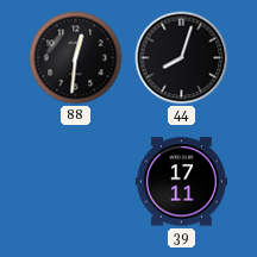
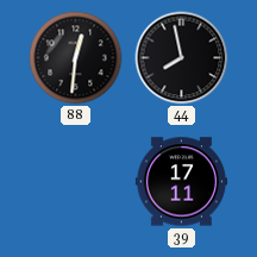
44: 8:03 -> 7:58 (182, 58)
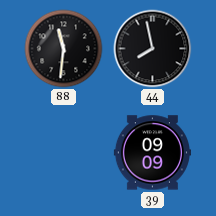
88: 12:31 -> 11:31 (64, 49)
39: 17:11 -> 09:09 (152, 153)
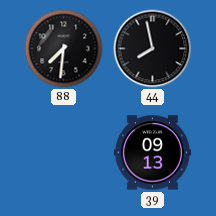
88: 11:31 -> 7:31 (64, 49)
39: 09:09 -> 09:13 (152, 153)
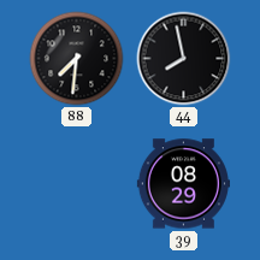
39: 09:13 -> 08:29 (183, 184)
